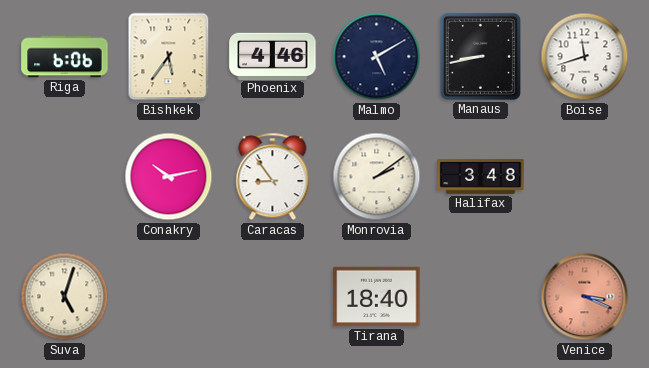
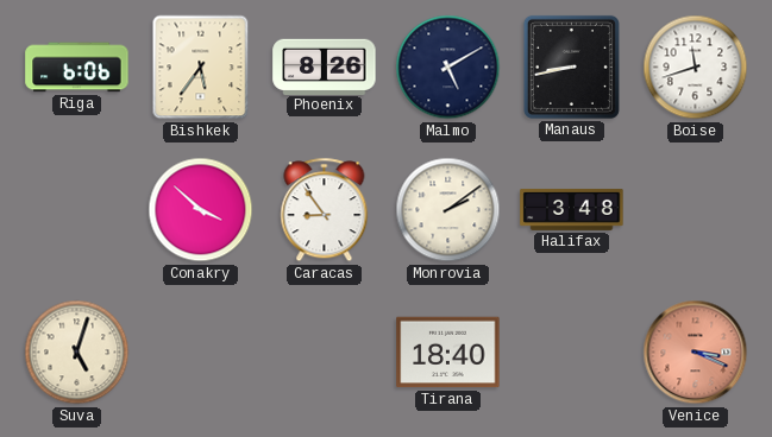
Phoenix: 4:46 -> 8:26 (325, 66)
Conakry: 10:13 -> 3:52 (201, 210)
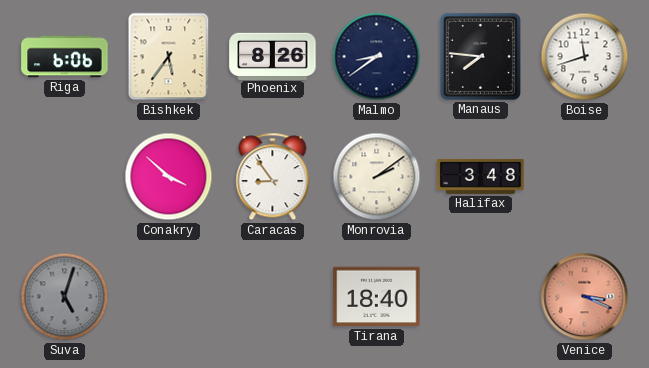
Malmo: 5:10 -> 8:39 (377, 57)
Manaus: 8:43 -> 7:46 (480, 56)
Suva dial: cream -> grey (65, 297)
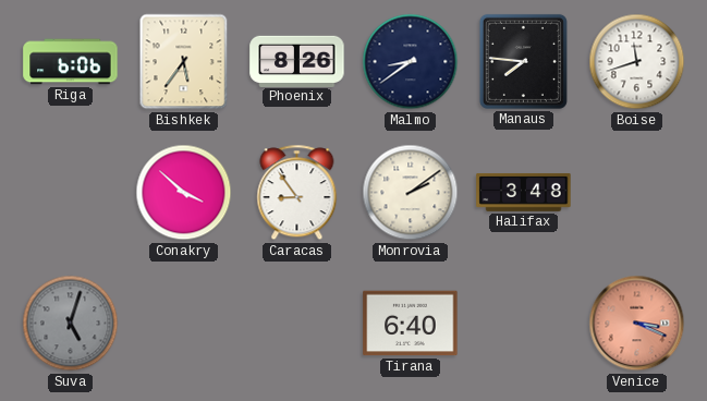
Tirana: 18:40 -> 6:40 (411, 324)
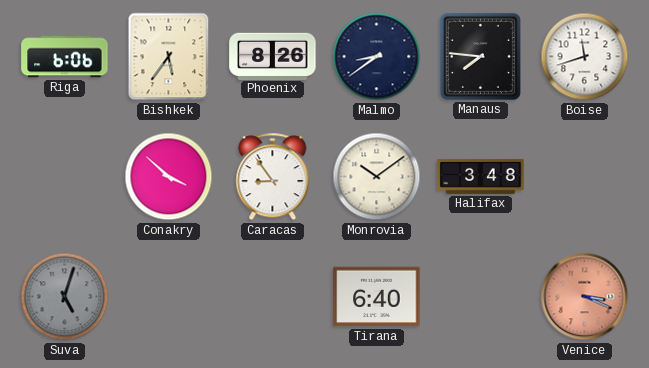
Monrovia: 2:09 -> 10:09 (377, 177)
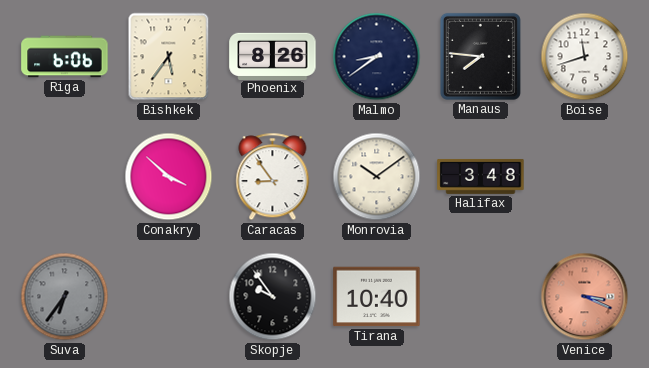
Suva: 5:03 -> 6:36 (65, 297)
Skopje: none -> 9:54 (273, 297)
Tirana: 6:40 -> 10:40 (377, 297)
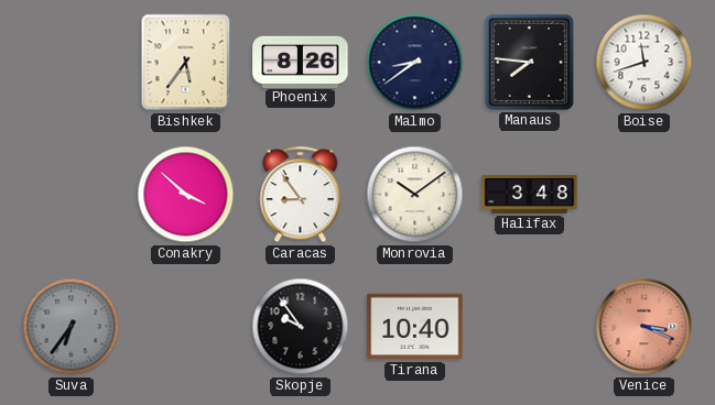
Riga: 6:06 -> none (65, 57)
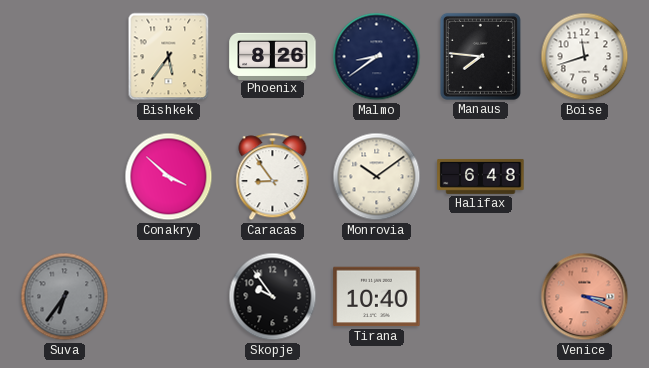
Halifax: 3:48 -> 6:48 (481, 176)
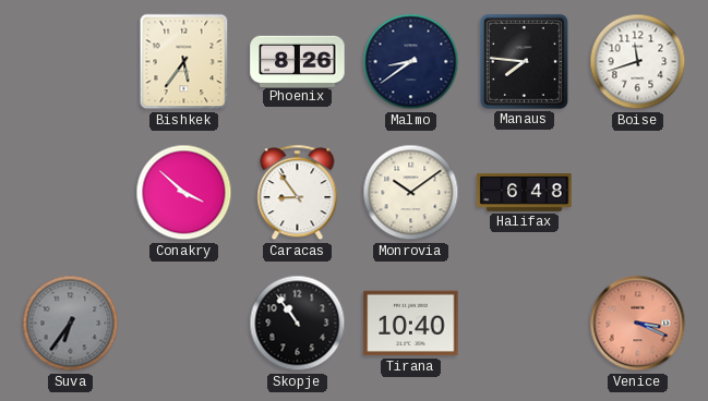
Skopje: 9:54 -> 10:54 (298, 324)
